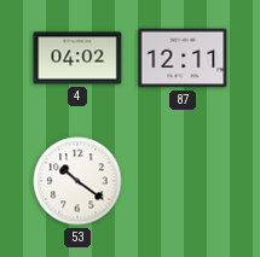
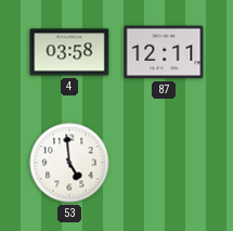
4: 04:02 -> 03:58 (69, 52)
53: 10:21 -> 4:59 (69, 163)
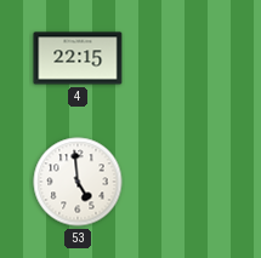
4: 03:58 -> 22:15 (78, 58)
87: 12:11 -> none (164, 52)
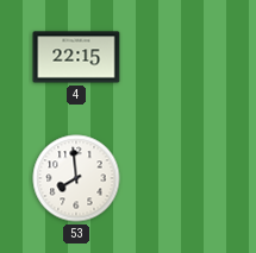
53: 4:59 -> 7:59 (76, 178)
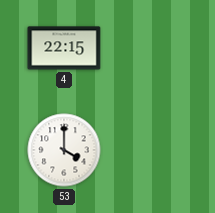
53: 7:59 -> 4:00 (64, 150)
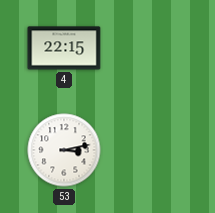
53: 4:00 -> 3:13 (64, 150)
